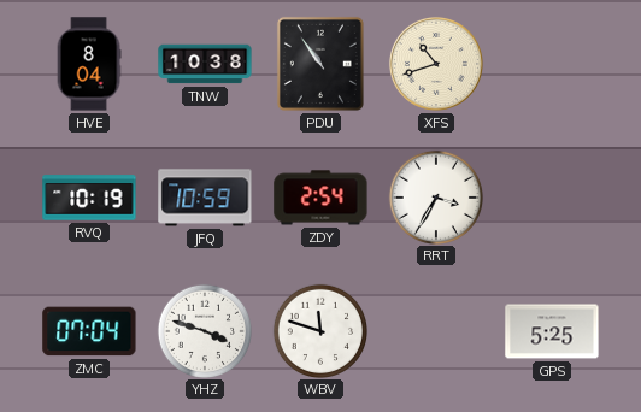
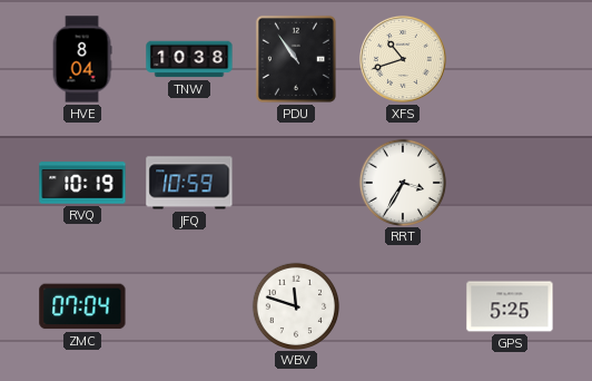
ZDY: 2:54 -> none (320, 198)
YHZ: 3:48 -> none (204, 330)
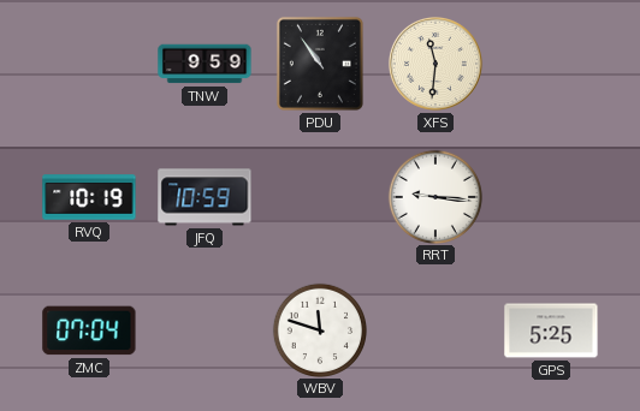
HVE: 8:04 -> none (82, 59)
TNW: 10:38 -> 9:59 (205, 64)
XFS: 10:42 -> 11:31 (435, 64)
RRT: 3:35 -> 9:16 (434, 196)
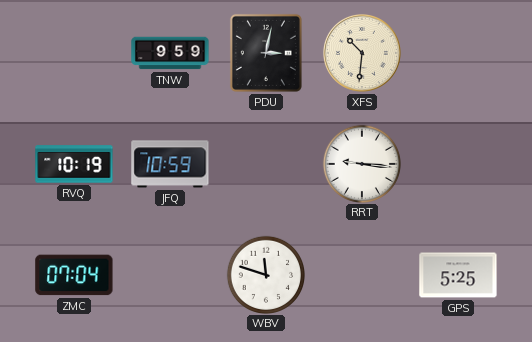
PDU: 10:54 -> 3:02 (266, 53)
XFS: 11:31 -> 10:31 (362, 53)
